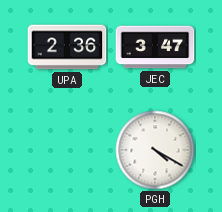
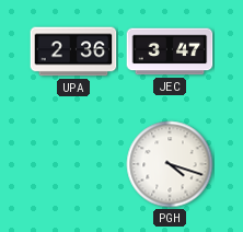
PGH: 4:20 -> 4:18 (170, 164)
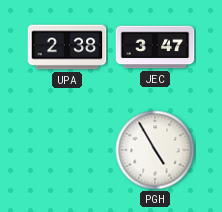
UPA: 2:36 -> 2:38 (67, 47)
PGH: 4:18 -> 4:55 (155, 150)
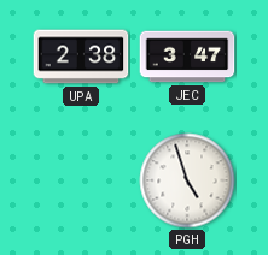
PGH: 4:55 -> 4:57 (187, 180)
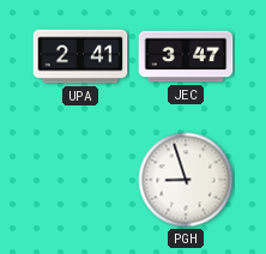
UPA: 2:38 -> 2:41 (80, 56)
PGH: 4:57 -> 8:57 (186, 180)
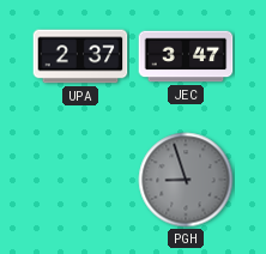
UPA: 2:41 -> 2:37 (80, 56)
PGH dial: white -> grey (186, 180)
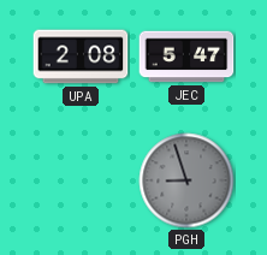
UPA: 2:37 -> 2:08 (81, 57)
JEC: 3:47 -> 5:47 (186, 57)
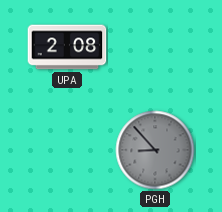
JEC: 5:47 -> none (186, 57)
PGH: 8:57 -> 8:53 (155, 150)
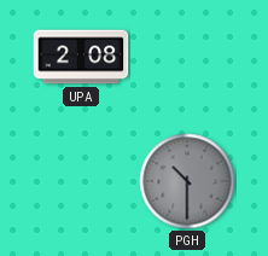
PGH: 8:53 -> 10:30 (187, 181)
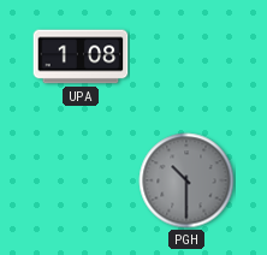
UPA: 2:08 -> 1:08 (81, 57)
